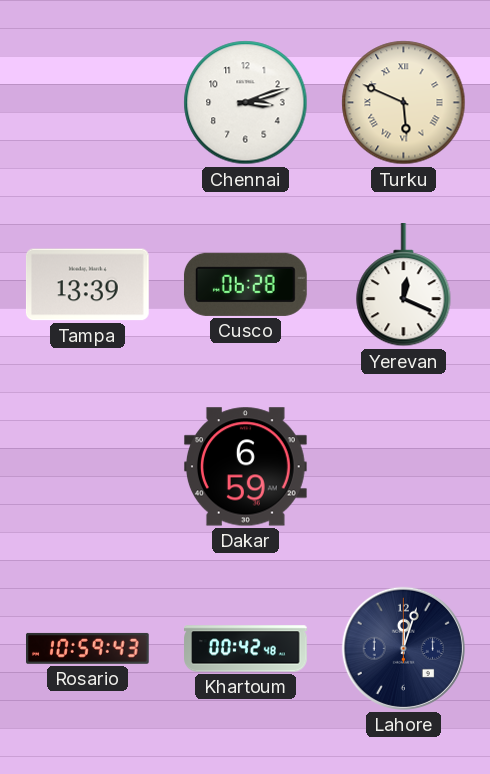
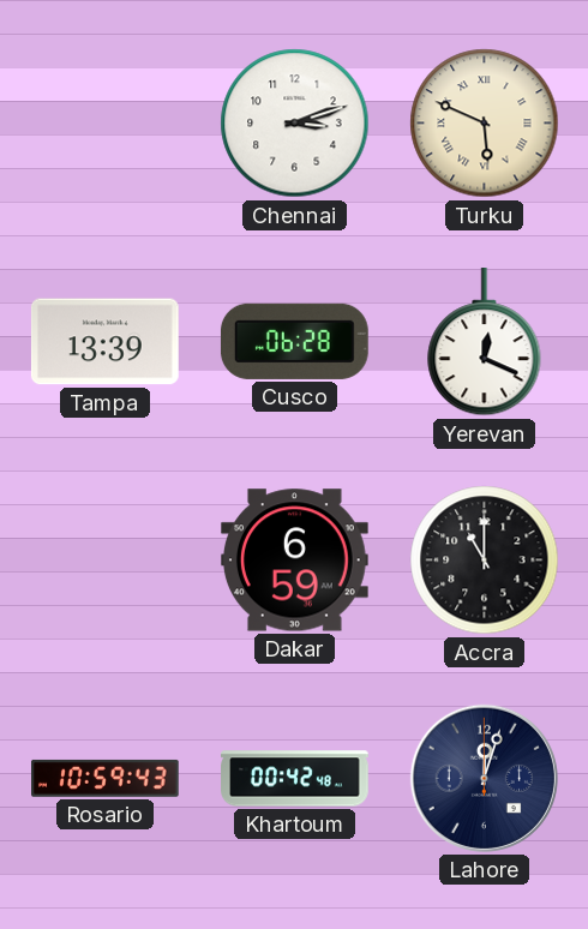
Accra: none -> 11:00 (485, 561)
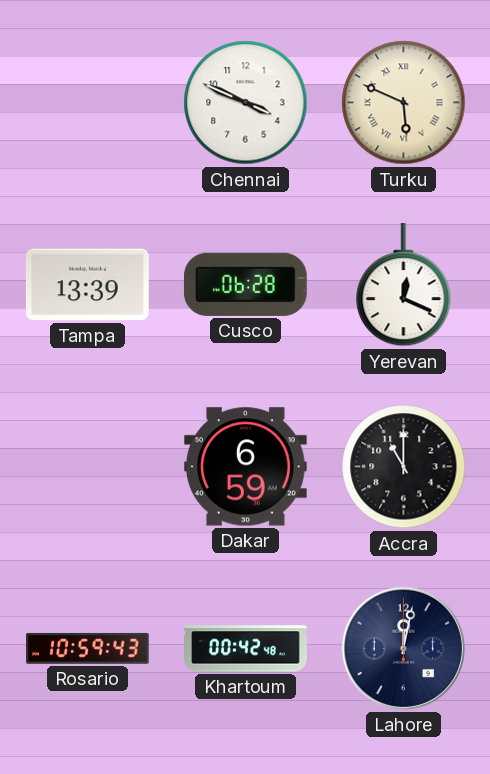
Chennai: 3:12 -> 3:49 (246, 103)
Lahore: 12:03 -> 12:02 (403, 648)
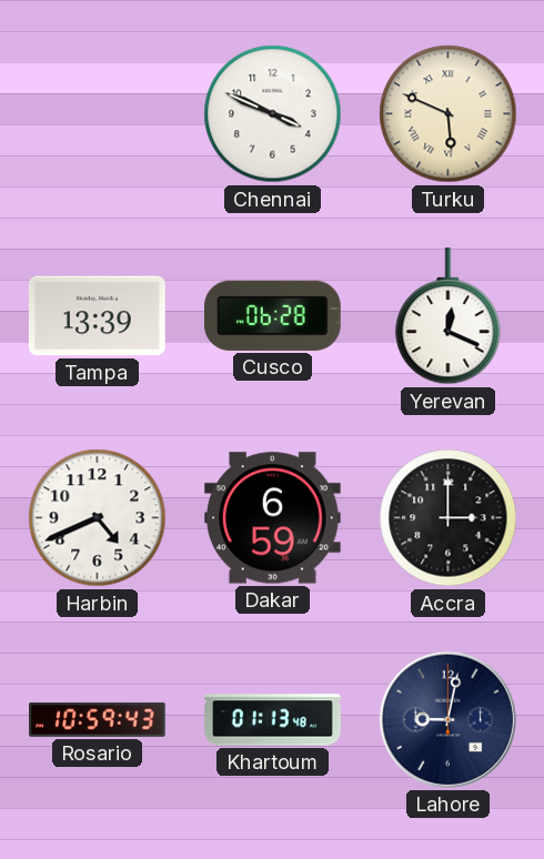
Harbin: none -> 4:41 (98, 518)
Accra: 11:00 -> 3:00 (449, 518)
Khartoum: 00:42 -> 01:13 (273, 720)
Lahore: 12:02 -> 9:02 (447, 719)
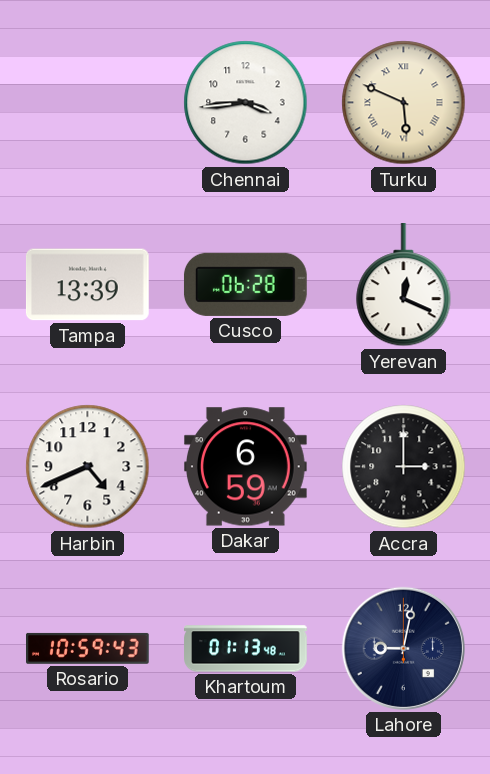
Chennai: 3:49 -> 3:44 (246, 103)
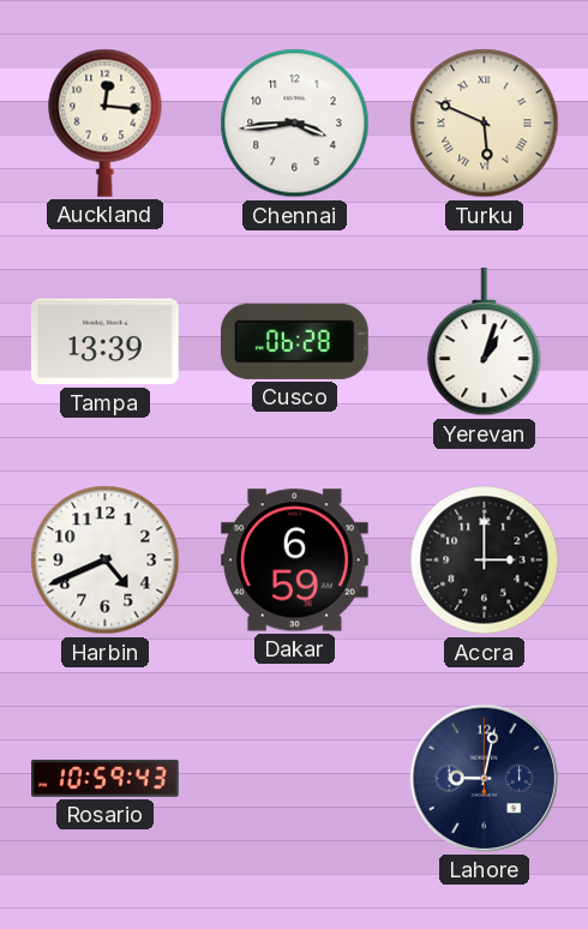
Auckland: none -> 12:16 (106, 122)
Yerevan: 12:19 -> 1:03 (485, 343)
Khartoum: 01:13 -> none (246, 649)
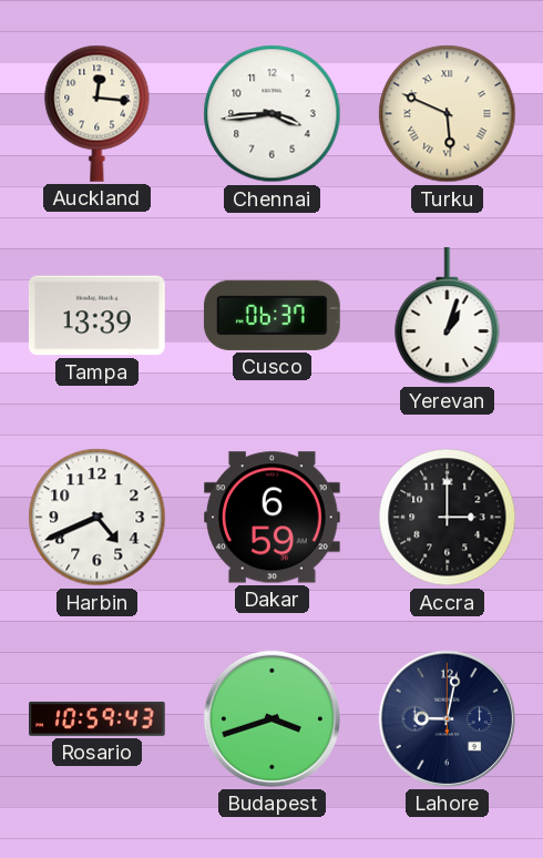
Cusco: 06:28 -> 06:37 (271, 315)
Budapest: none -> 3:42 (271, 718)
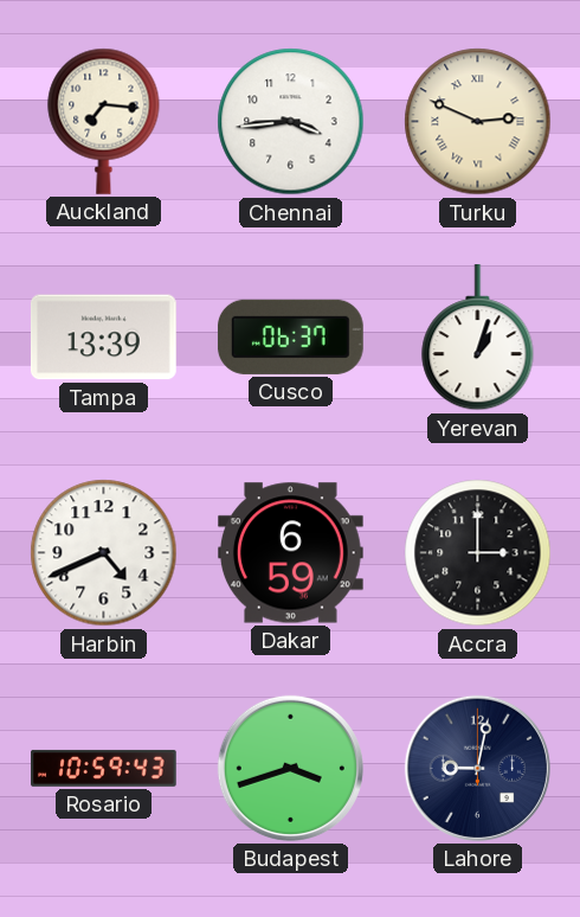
Auckland: 12:16 -> 7:16 (104, 121)
Turku: 5:49 -> 2:49 (478, 122)
